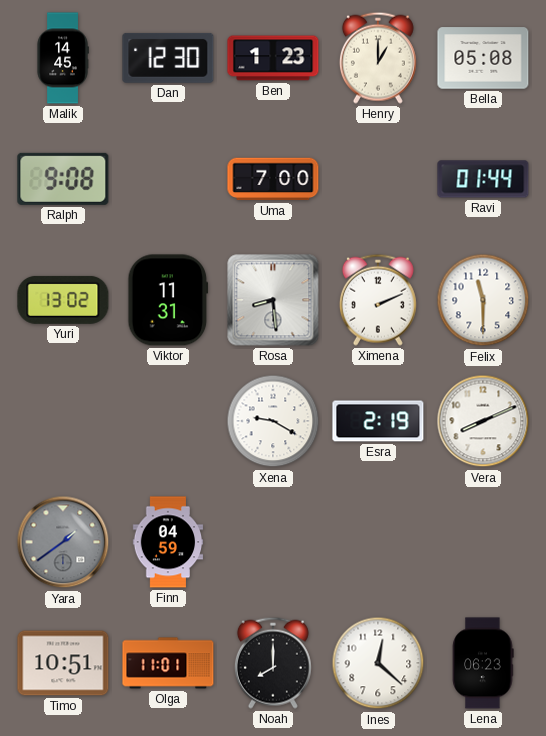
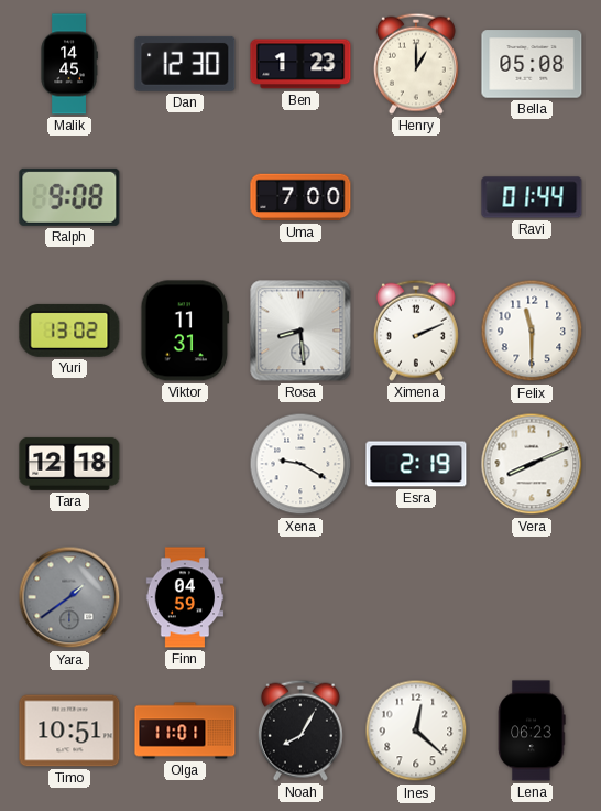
Tara: none -> 12:18 (69, 464)
Noah: 8:00 -> 8:05 (300, 731)
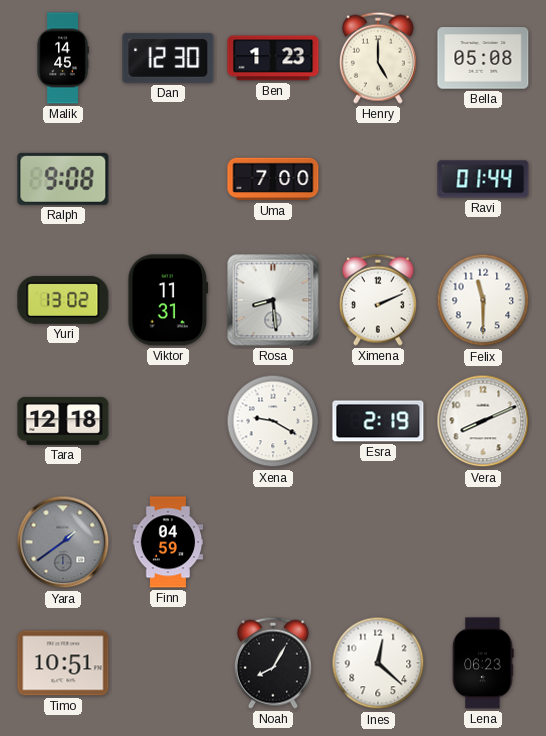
Henry: 1:00 -> 5:00 (378, 58)
Olga: 11:01 -> none (185, 731)
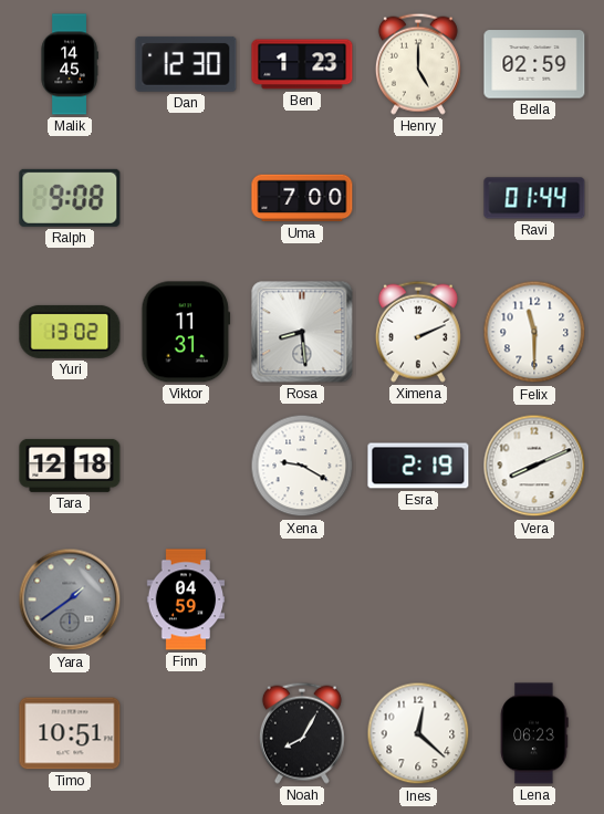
Bella: 05:08 -> 02:59 (534, 64)
